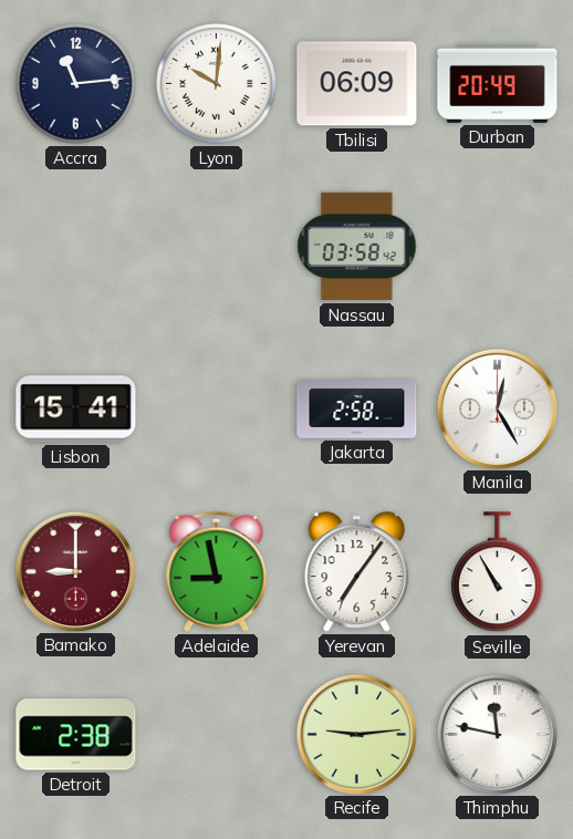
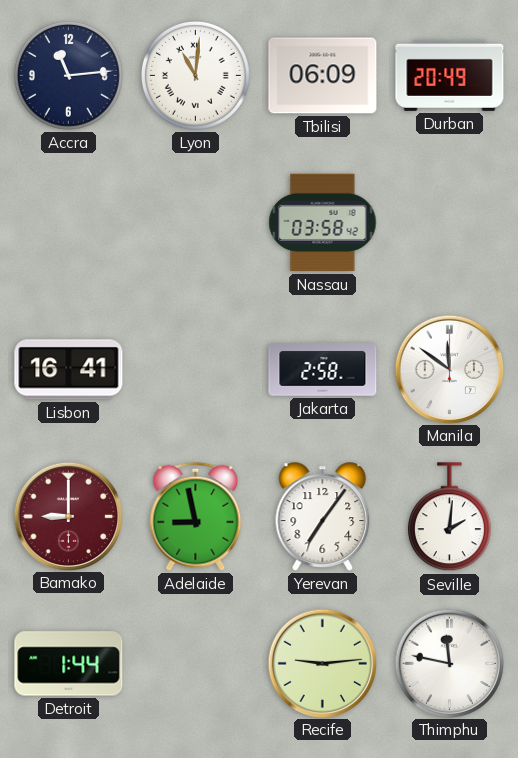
Lyon: 10:01 -> 11:01 (195, 75)
Lisbon: 15:41 -> 16:41 (69, 370)
Manila: 12:25 -> 11:51 (449, 369)
Seville: 10:55 -> 2:01 (449, 517)
Detroit: 2:38 -> 1:44 (69, 664)
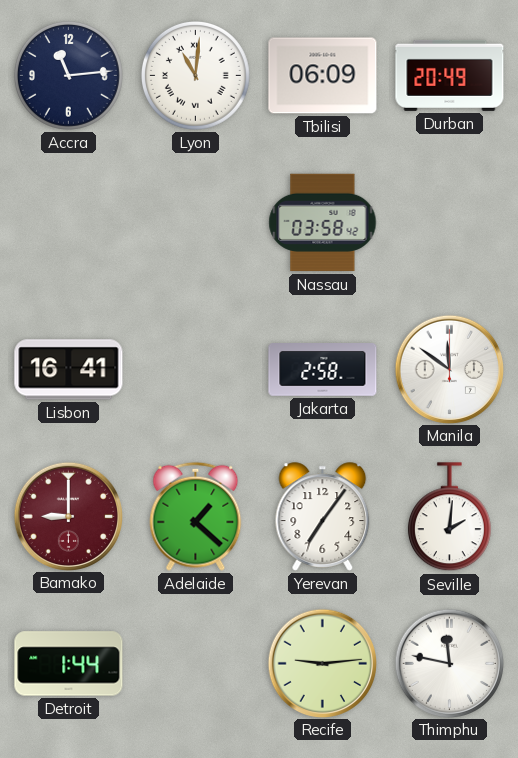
Adelaide: 8:58 -> 1:22 (196, 516)
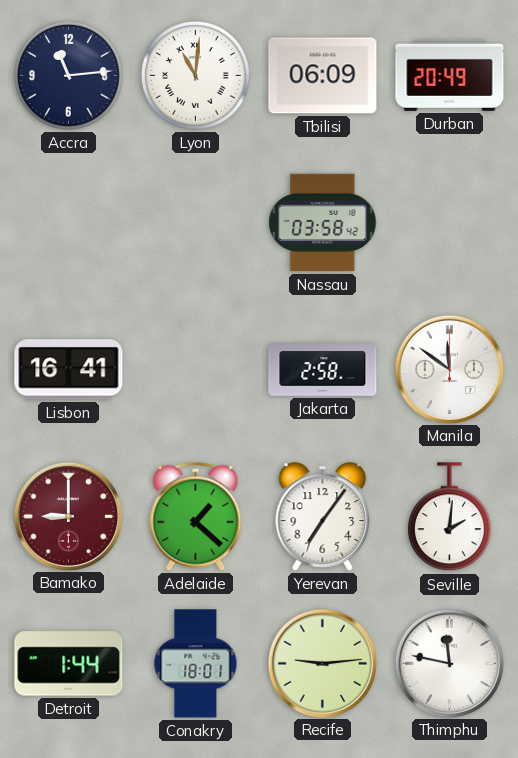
Conakry: none -> 18:01 (196, 664)
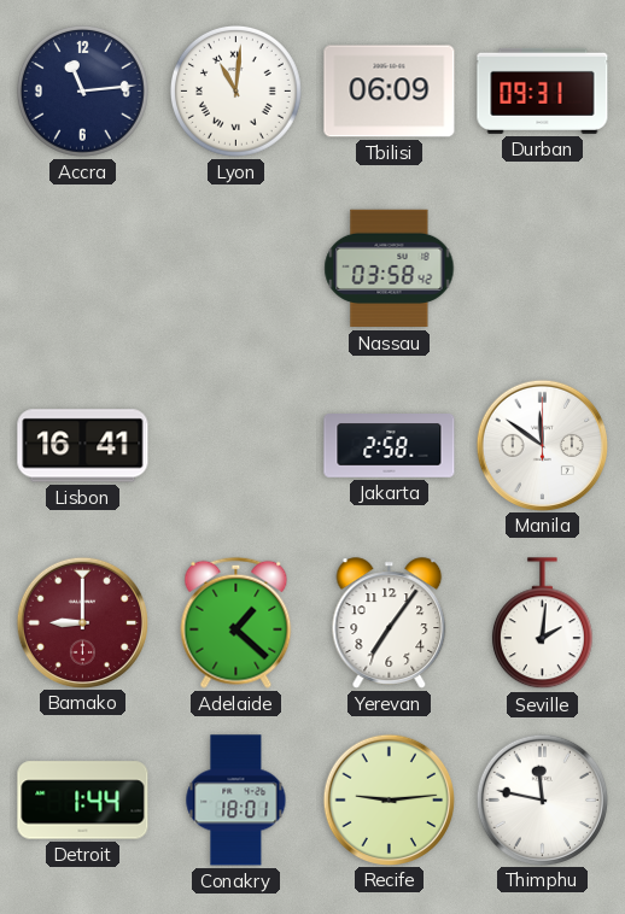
Durban: 20:49 -> 09:31 (543, 90)
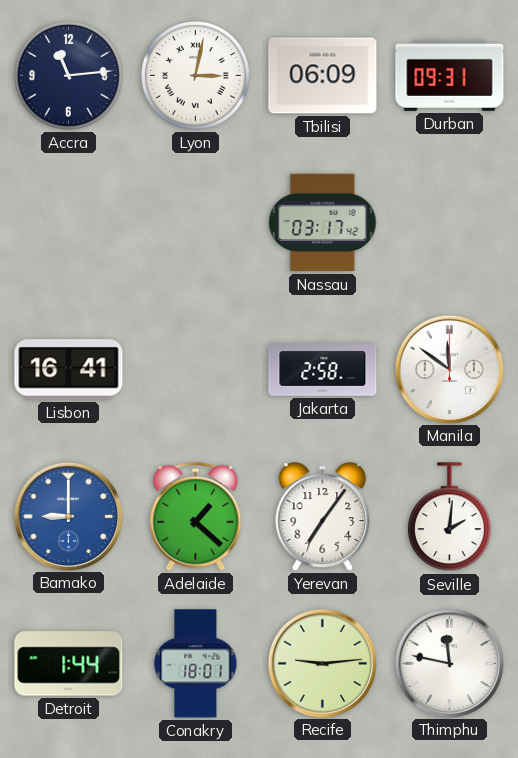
Lyon: 11:01 -> 3:02 (195, 75)
Nassau: 03:58 -> 03:17 (323, 223)
Bamako dial: burgundy -> blue (68, 516)
